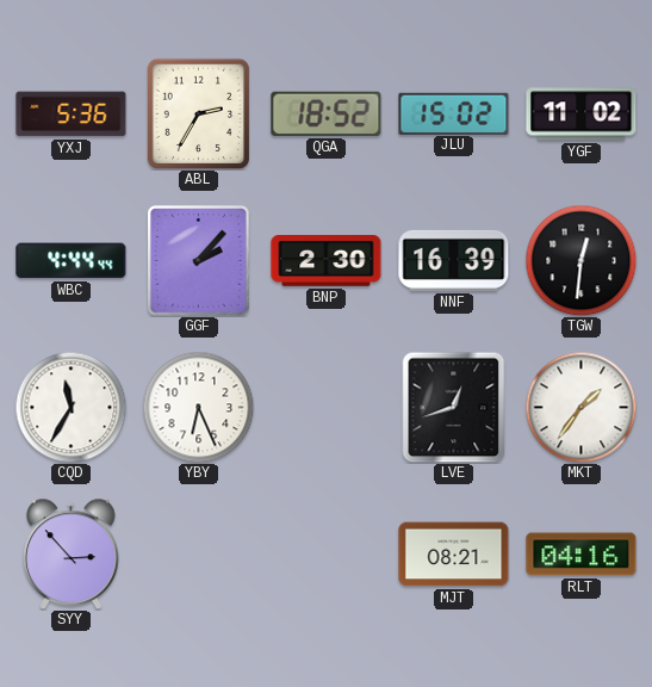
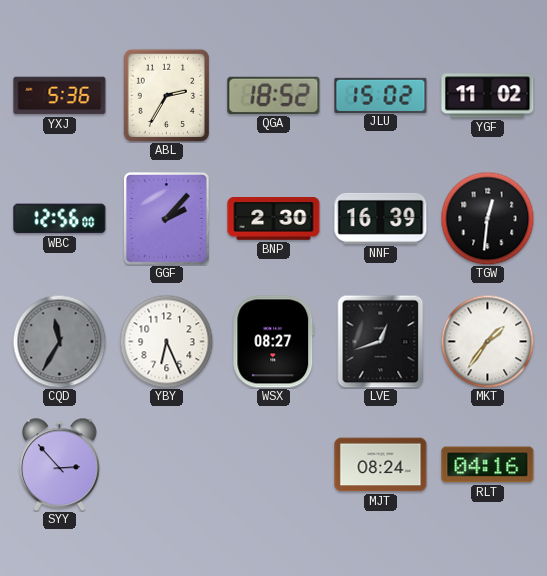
WBC: 4:44 -> 12:56 (60, 219)
CQD dial: white -> grey (59, 341)
WSX: none -> 08:27 (274, 342)
MJT: 08:21 -> 08:24 (381, 465)
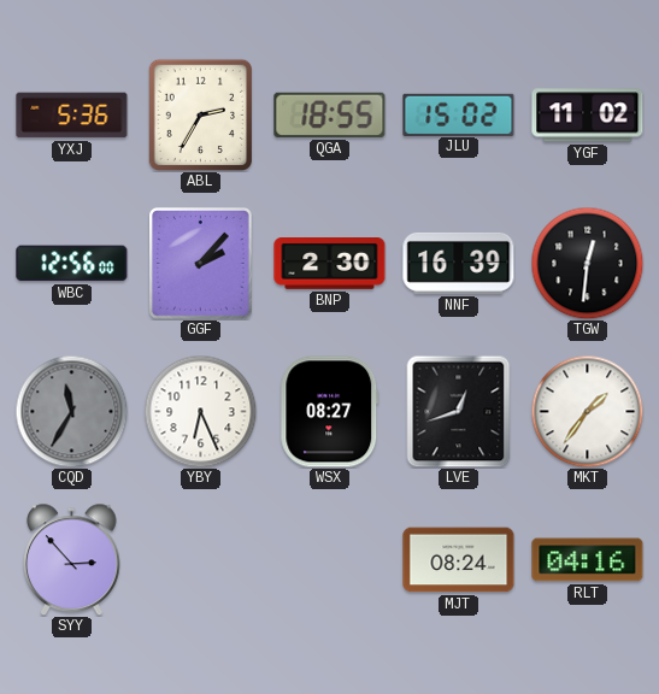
QGA: 18:52 -> 18:55 (330, 114)
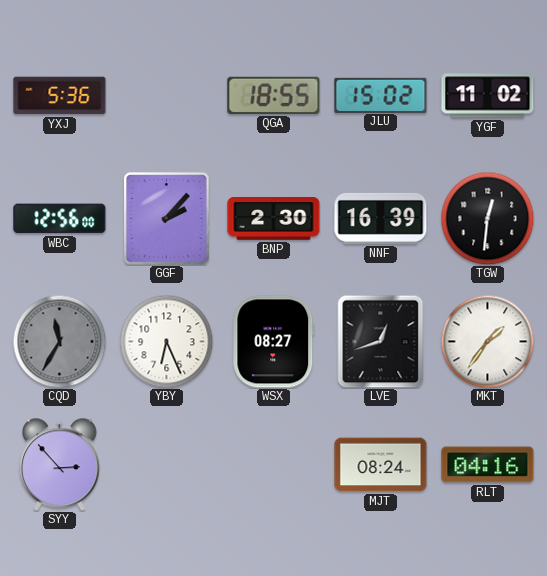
ABL: 2:35 -> none (200, 114)
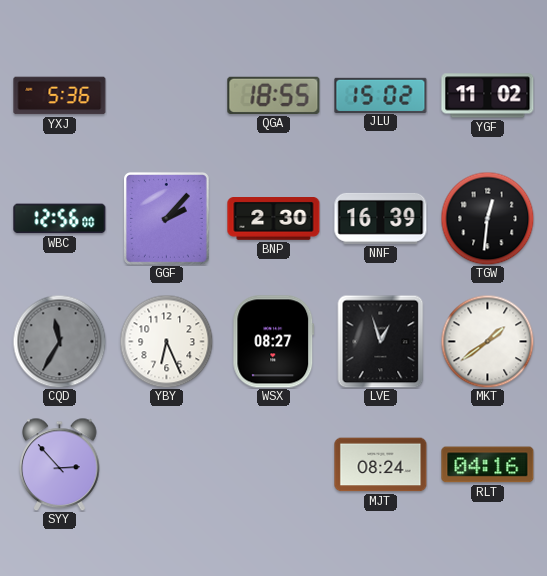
LVE: 12:42 -> 12:57 (381, 341)
MKT: 1:36 -> 1:39 (487, 341)
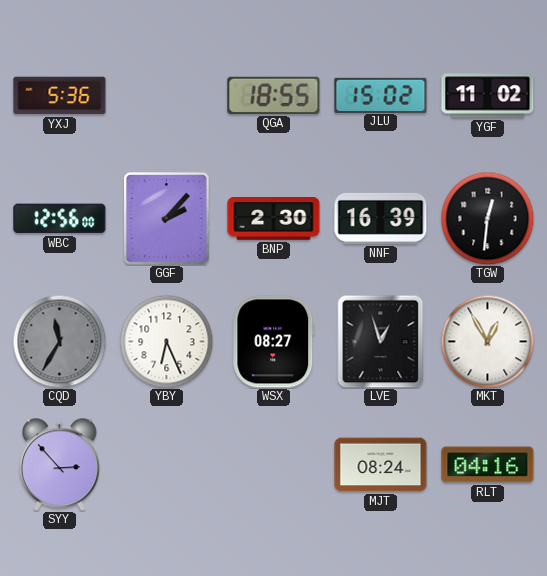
MKT: 1:39 -> 12:55 (487, 341)
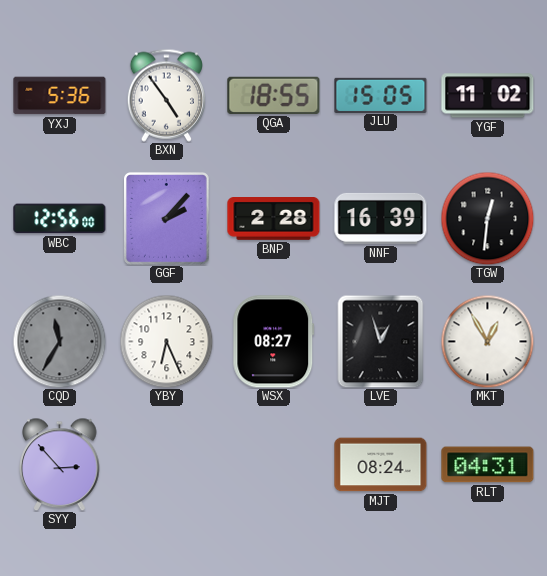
BXN: none -> 4:54 (166, 95)
JLU: 15:02 -> 15:05 (381, 95)
BNP: 2:30 -> 2:28 (274, 219)
RLT: 04:16 -> 04:31 (488, 465)
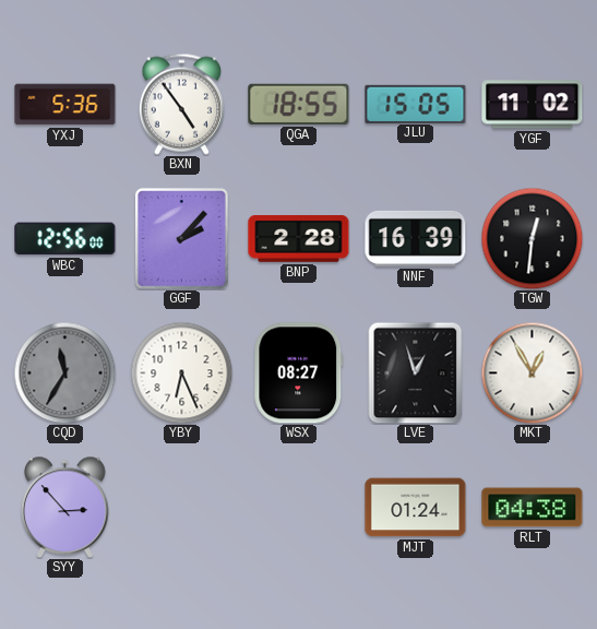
MJT: 08:24 -> 01:24 (416, 508)
RLT: 04:31 -> 04:38 (533, 508)
